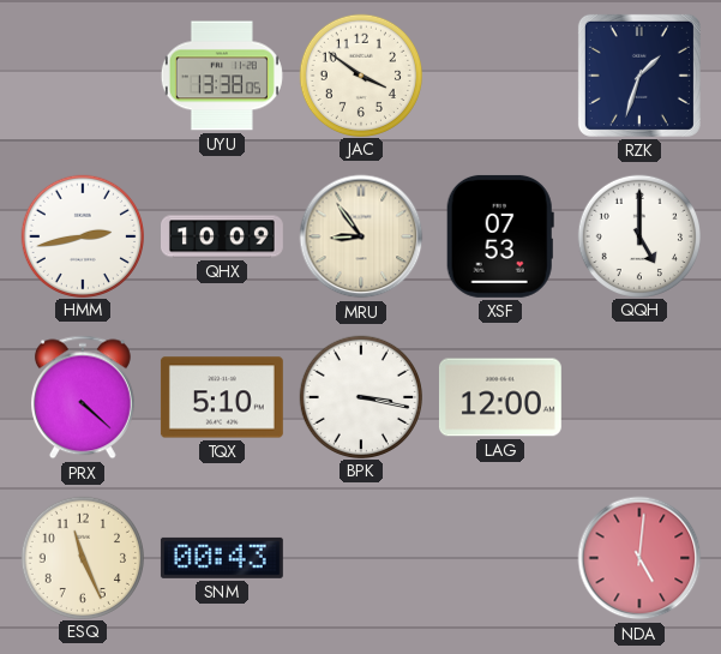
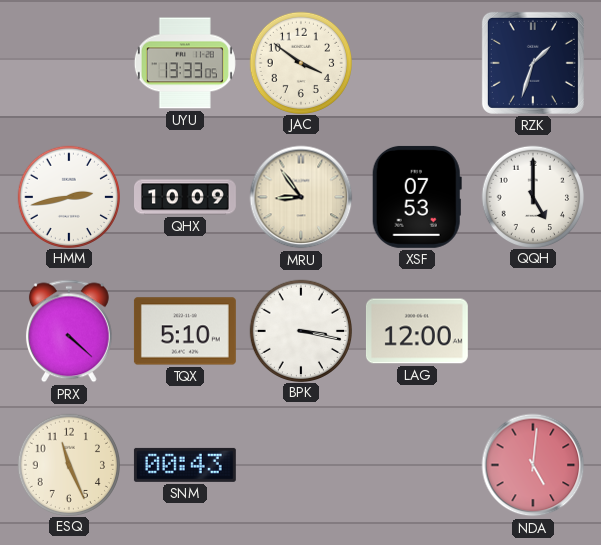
UYU: 13:38 -> 13:33 (185, 63)
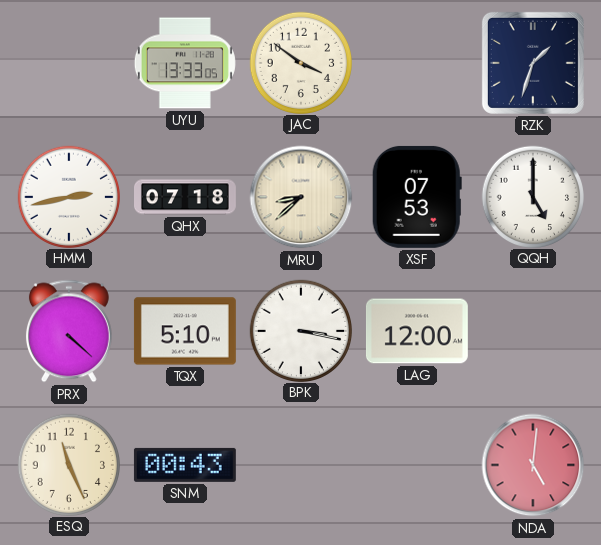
QHX: 10:09 -> 07:18 (186, 197)
MRU: 8:54 -> 8:38 (301, 197)
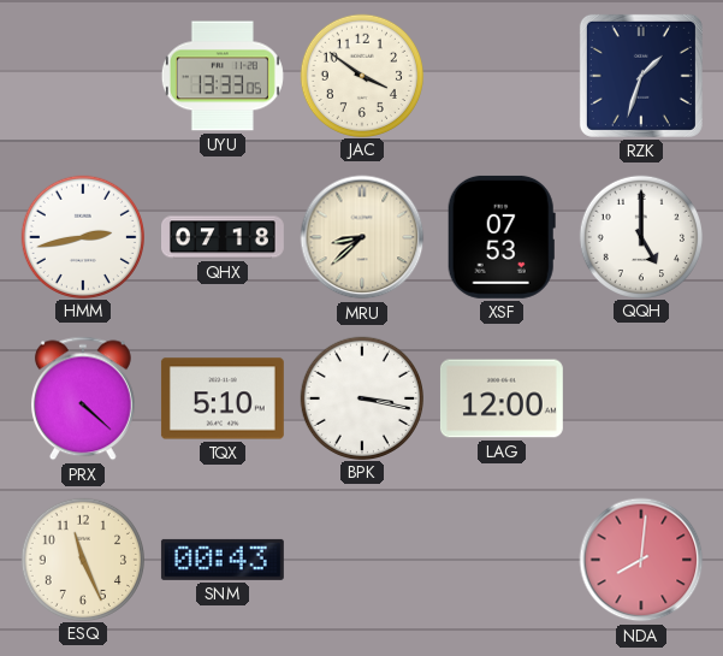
NDA: 5:01 -> 8:01 (641, 560)
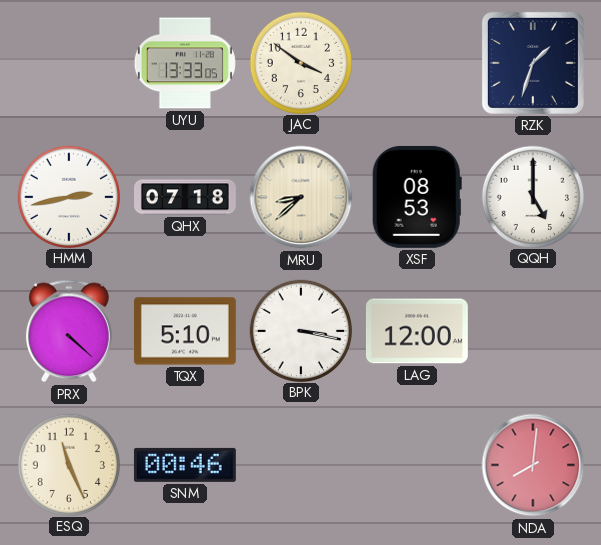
XSF: 07:53 -> 08:53 (417, 197)
SNM: 00:43 -> 00:46 (185, 465)
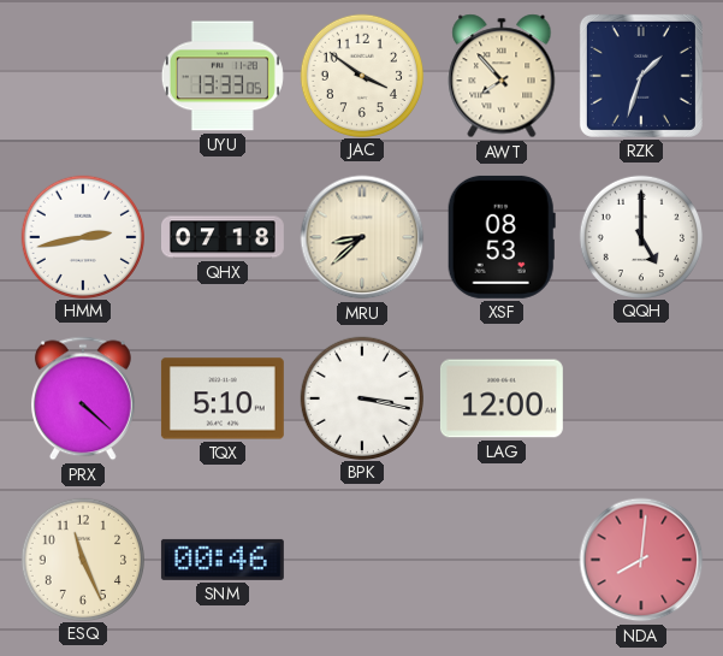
AWT: none -> 7:53 (502, 76)
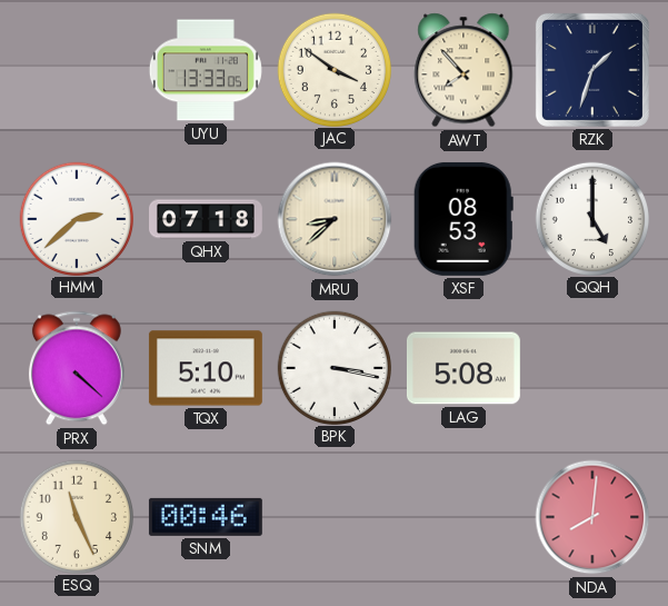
HMM: 2:43 -> 2:38 (76, 218)
LAG: 12:00 -> 5:08 (463, 368)
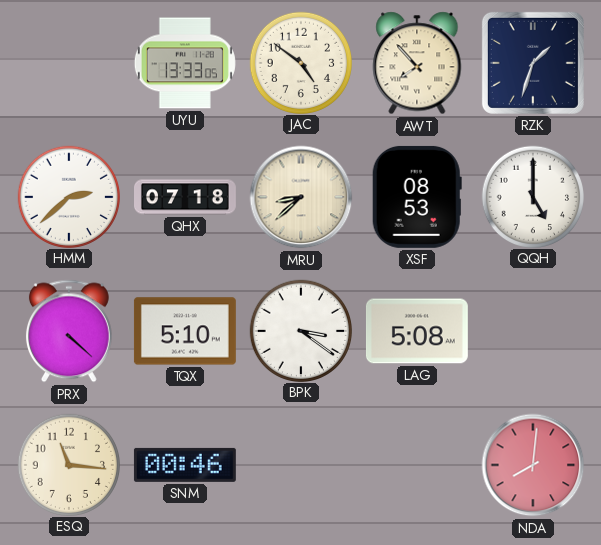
JAC: 3:51 -> 4:51 (300, 62)
BPK: 3:17 -> 3:21 (300, 330)
ESQ: 11:26 -> 11:16 (68, 464)
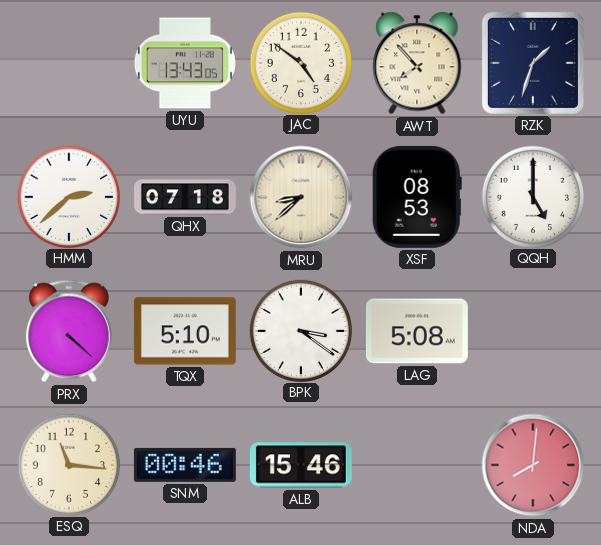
UYU: 13:33 -> 13:43 (185, 63)
ALB: none -> 15:46 (301, 465)
